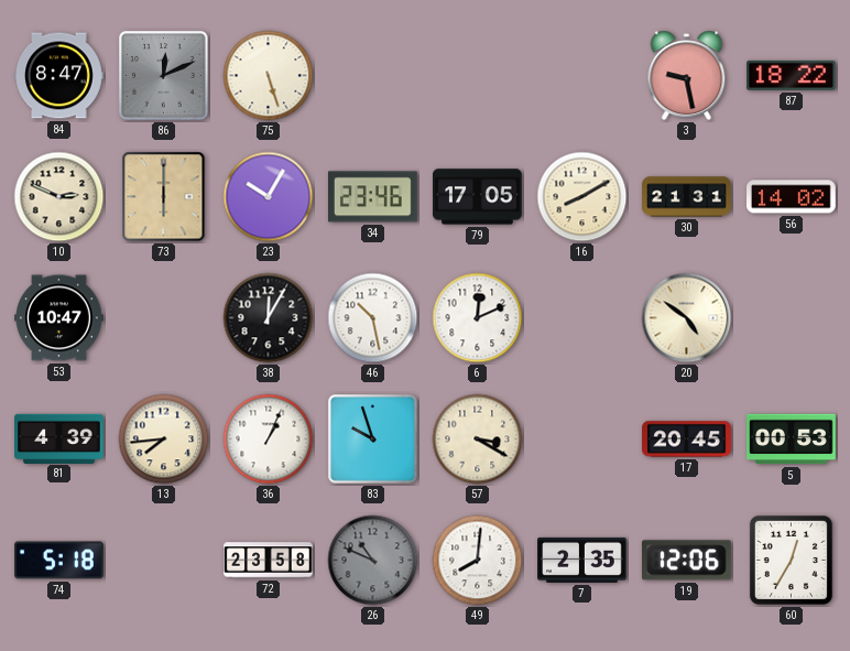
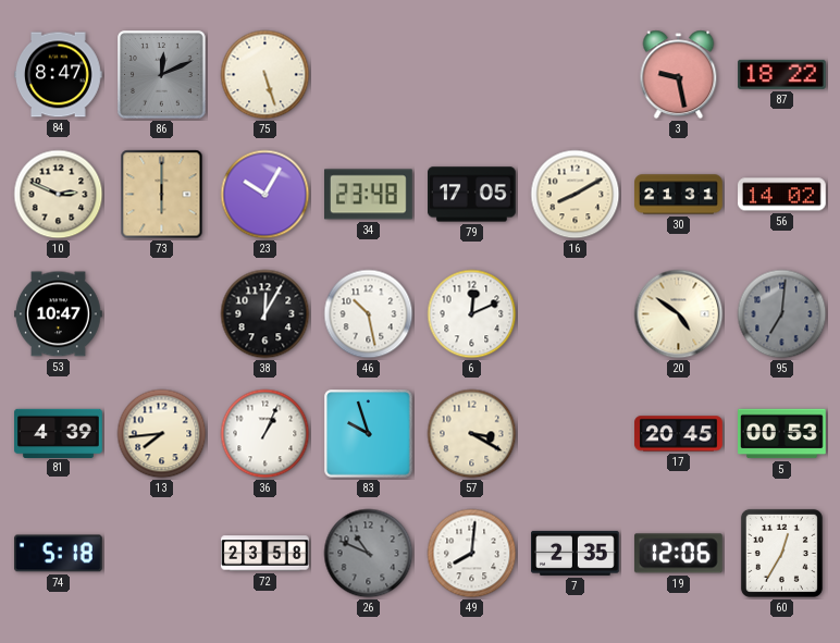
34: 23:46 -> 23:48 (369, 195)
95: none -> 7:01 (782, 314)
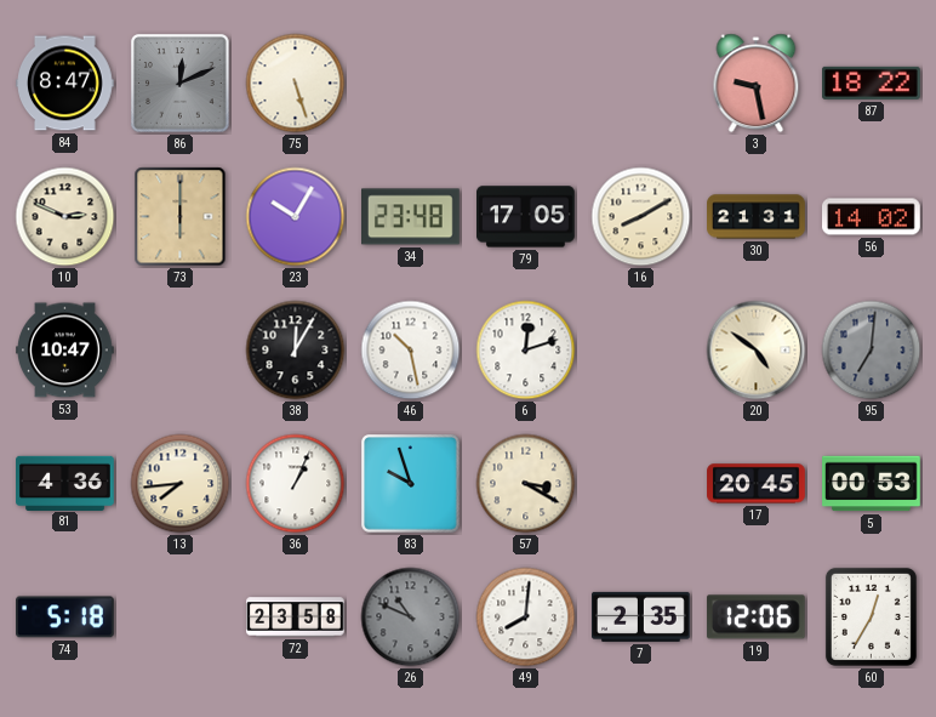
6: 12:11 -> 12:12 (526, 351)
81: 4:39 -> 4:36 (65, 483)
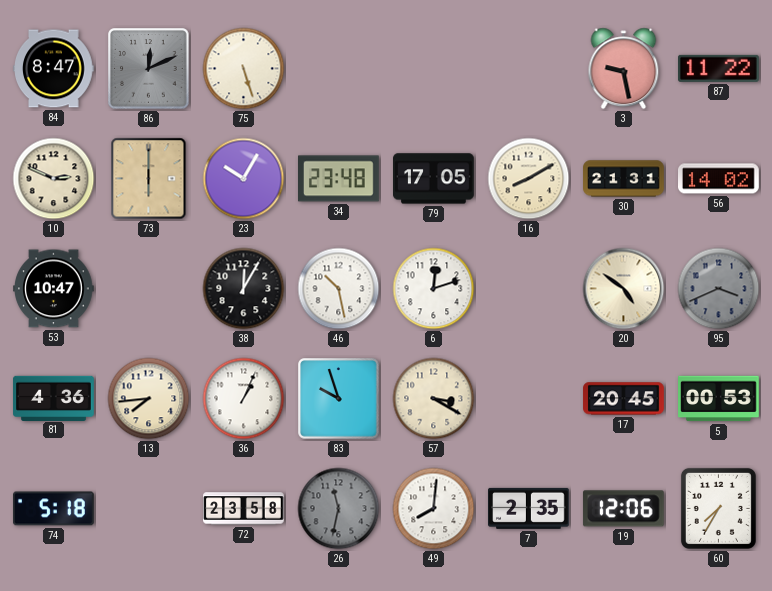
87: 18:22 -> 11:22 (719, 68)
95: 7:01 -> 3:41 (719, 289)
26: 10:49 -> 11:32 (339, 509)
60: 12:35 -> 7:35 (718, 508)
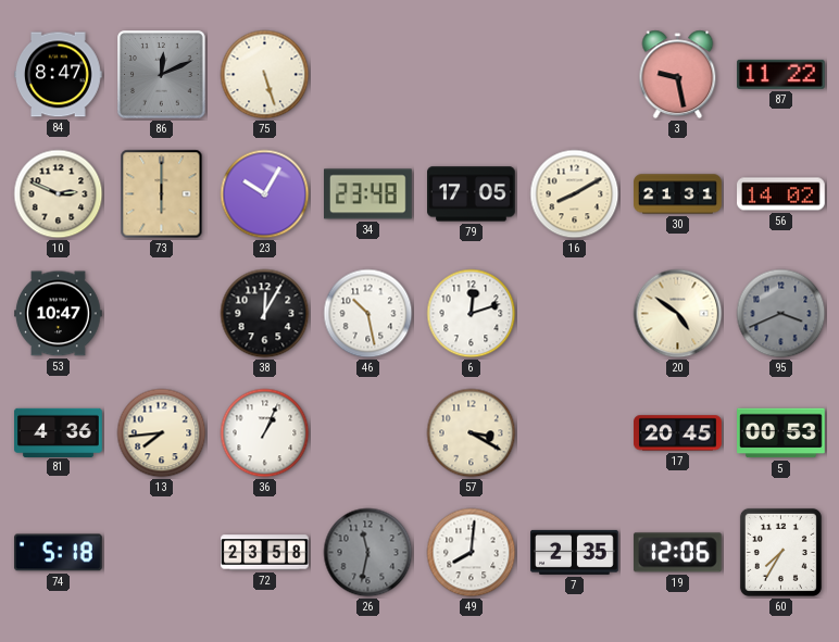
83: 9:57 -> none (339, 399)
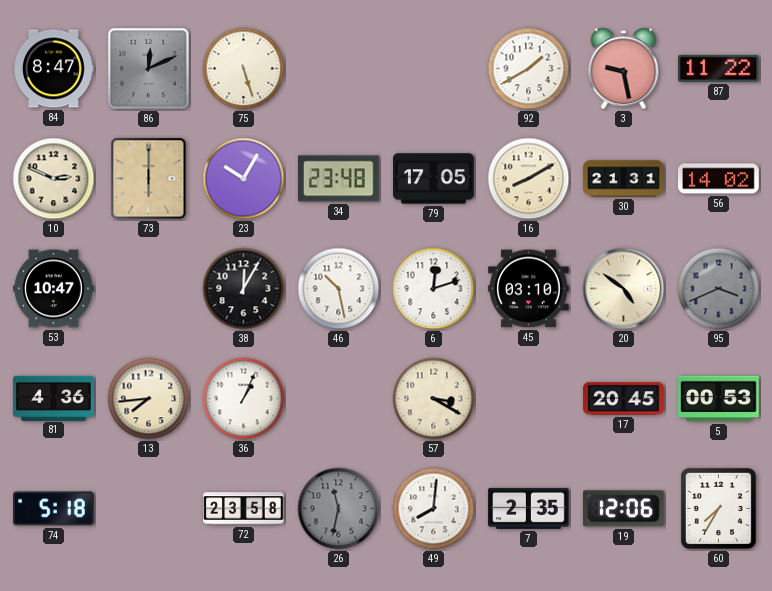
92: none -> 1:40 (529, 69)
45: none -> 03:10 (529, 289)
